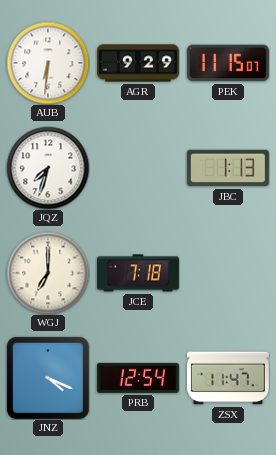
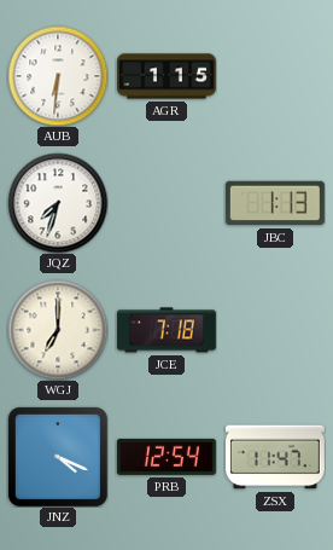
AGR: 9:29 -> 1:15 (168, 76)
PEK: 11:15 -> none (228, 63)
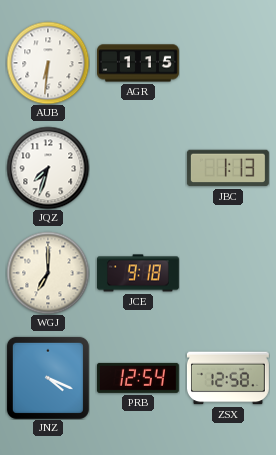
JCE: 7:18 -> 9:18 (138, 273)
ZSX: 11:47 -> 12:58 (228, 378)
